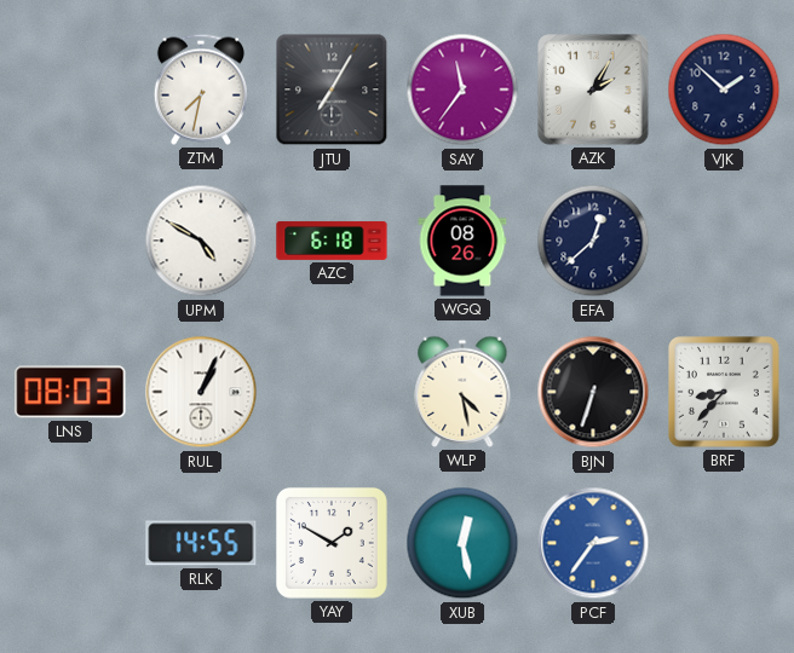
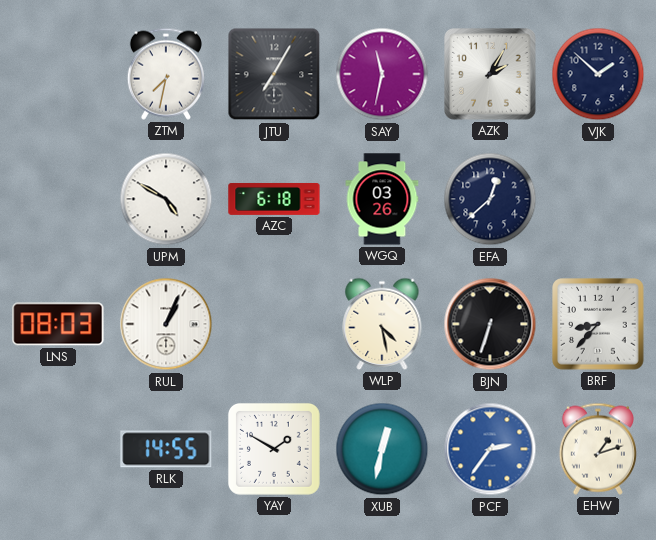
SAY: 11:36 -> 11:32 (382, 74)
WGQ: 08:26 -> 03:26 (382, 199)
XUB: 12:28 -> 12:32 (382, 449)
EHW: none -> 1:12 (598, 449)
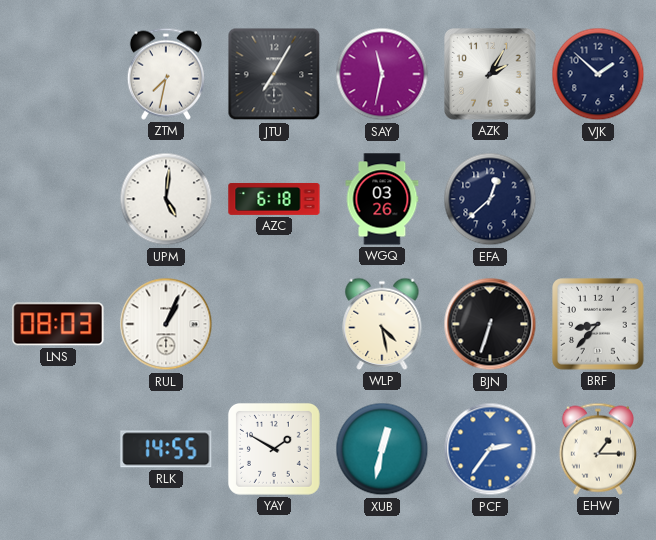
UPM: 4:50 -> 5:01 (166, 199)
EHW: 1:12 -> 1:15 (598, 449)
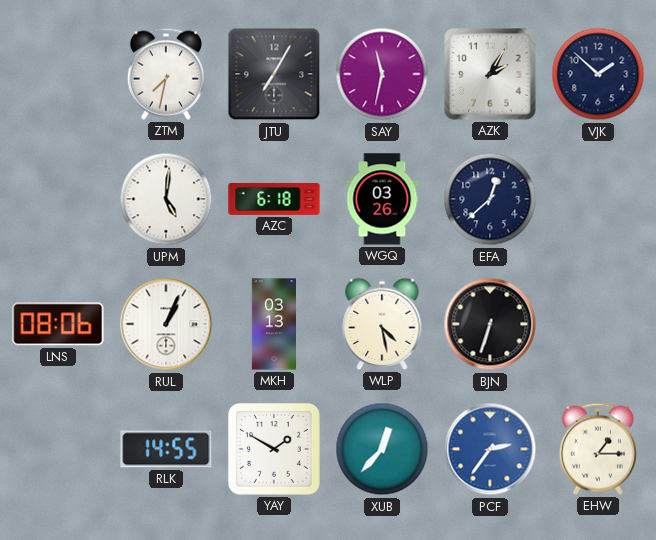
LNS: 08:03 -> 08:06 (58, 324)
MKH: none -> 03:13 (273, 324)
BRF: 8:37 -> none (598, 324)
XUB: 12:32 -> 12:37 (382, 449)
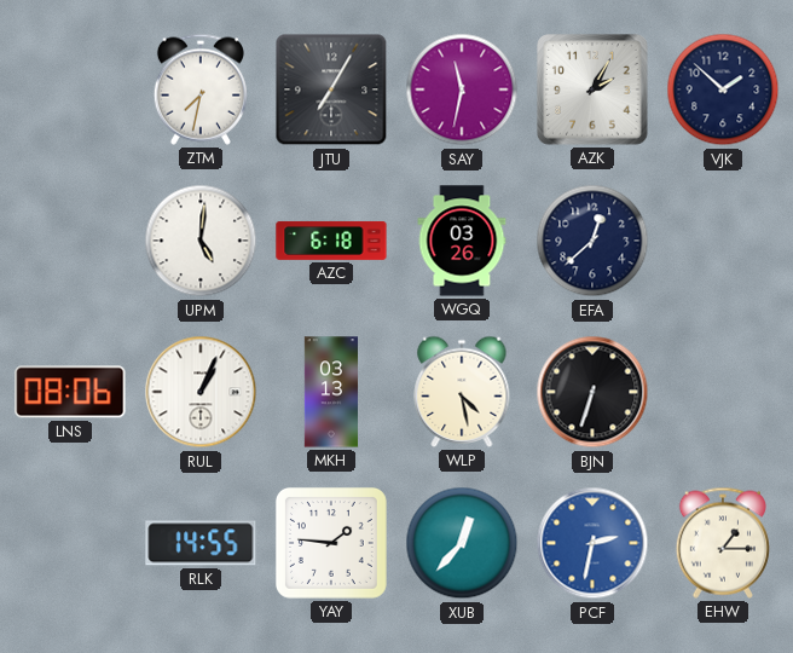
YAY: 1:50 -> 1:46 (331, 543)
PCF: 2:36 -> 2:32 (592, 543)
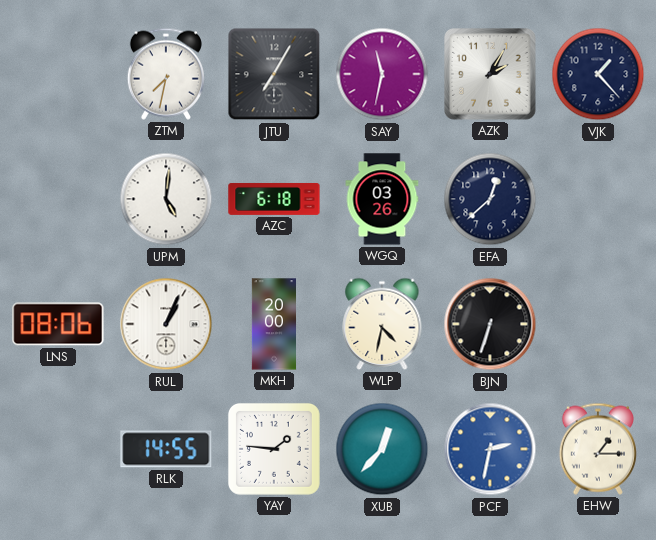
VJK: 1:52 -> 1:23 (598, 74)
MKH: 03:13 -> 20:00 (273, 324)
WLP: 4:28 -> 4:32 (382, 324)
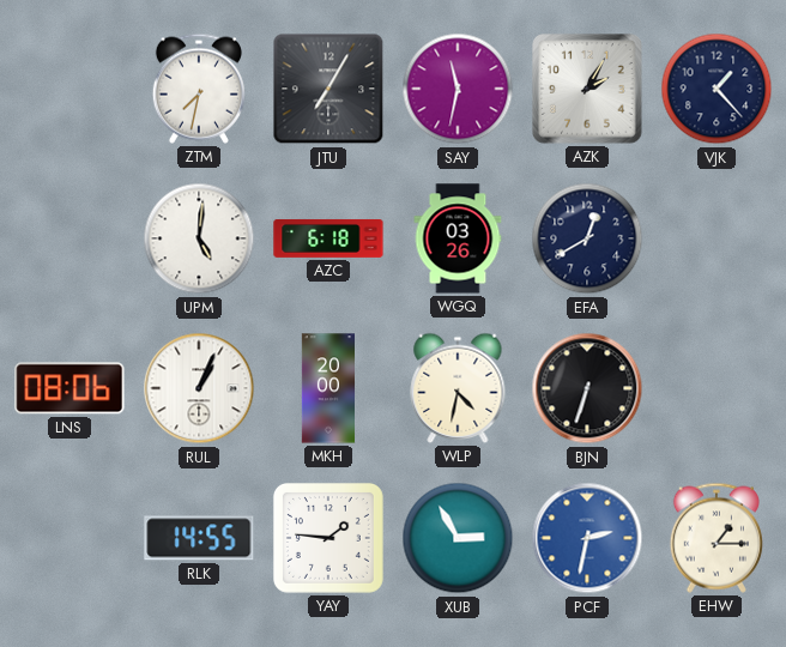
EFA: 12:38 -> 12:40 (587, 238)
XUB: 12:37 -> 2:55 (458, 538)
